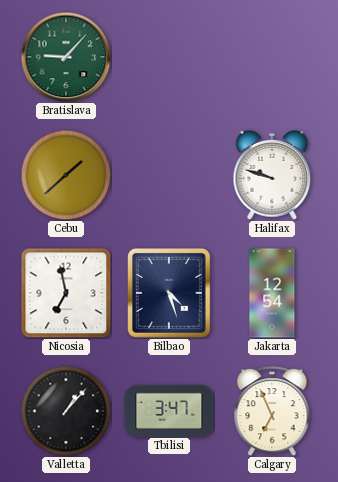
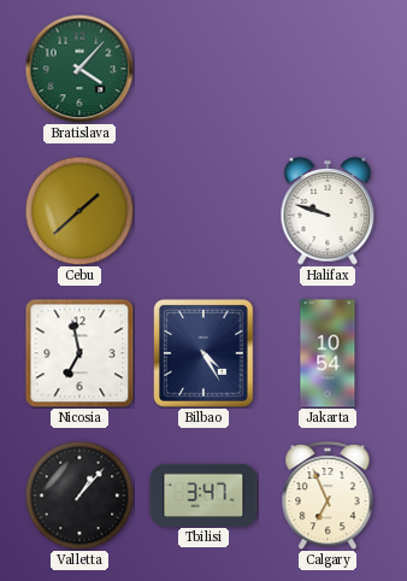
Bratislava: 9:07 -> 4:07 (79, 69)
Bilbao: 4:27 -> 4:25 (205, 354)
Jakarta: 12:54 -> 10:54 (328, 353)
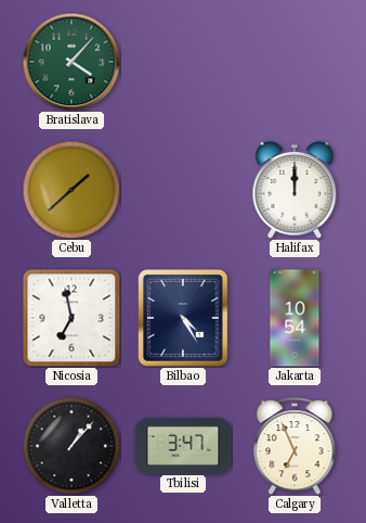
Halifax: 9:48 -> 12:00 (295, 191)
